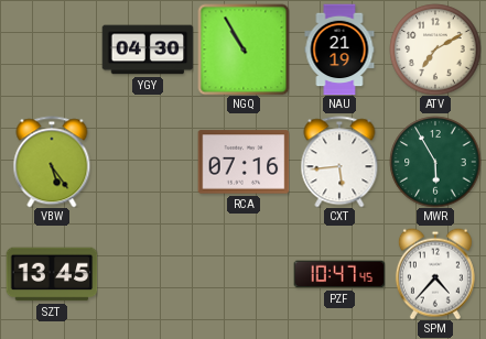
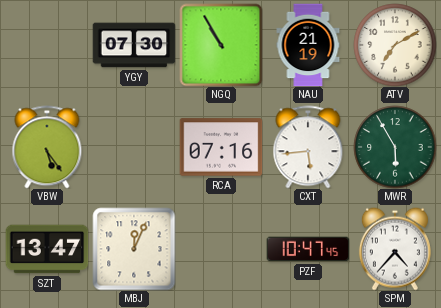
YGY: 04:30 -> 07:30 (134, 45)
SZT: 13:45 -> 13:47 (47, 249)
MBJ: none -> 12:04 (134, 249)
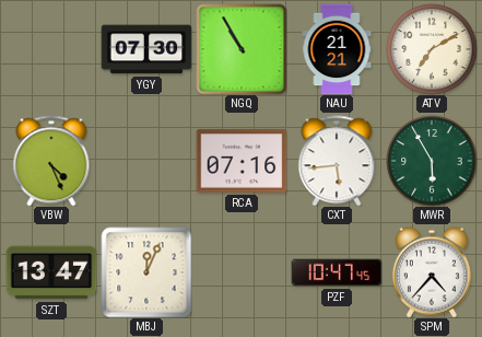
NAU: 21:19 -> 21:21 (337, 49)
VBW: 5:24 -> 4:26 (51, 161)
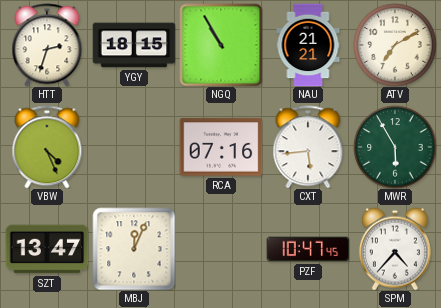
HTT: none -> 2:33 (47, 45)
YGY: 07:30 -> 18:15 (134, 45)
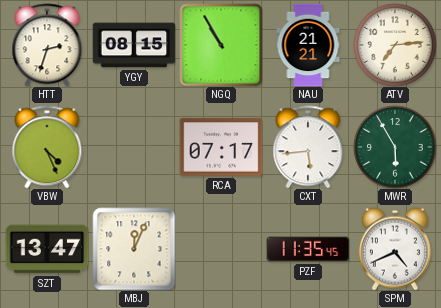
YGY: 18:15 -> 08:15 (134, 45)
ATV: 7:10 -> 7:14 (395, 45)
RCA: 07:16 -> 07:17 (221, 147)
PZF: 10:47 -> 11:35 (308, 249)
SPM: 4:37 -> 4:41 (395, 249)
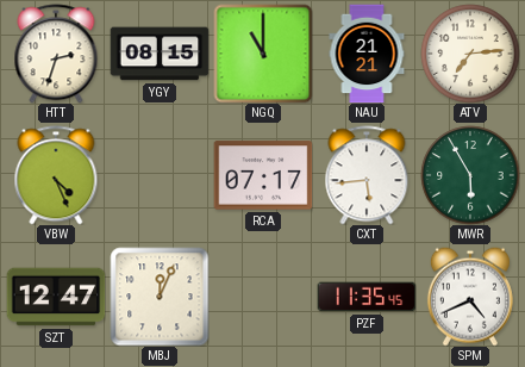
NGQ: 10:55 -> 11:00 (263, 54)
SZT: 13:47 -> 12:47 (56, 297)
